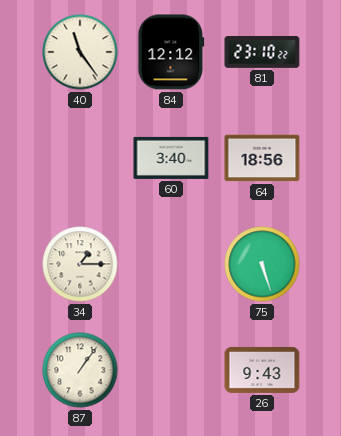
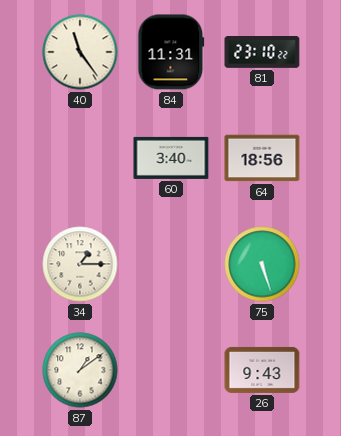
84: 12:12 -> 11:31 (171, 52)
87: 1:06 -> 1:09 (80, 370)
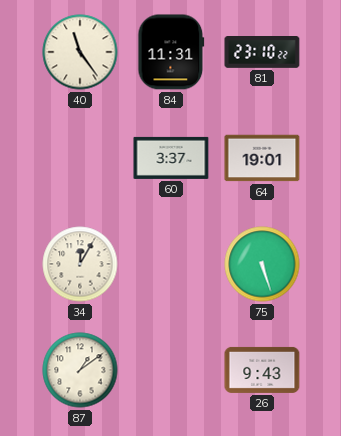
60: 3:40 -> 3:37 (171, 158)
64: 18:56 -> 19:01 (262, 158)
34: 1:15 -> 12:05 (80, 264)
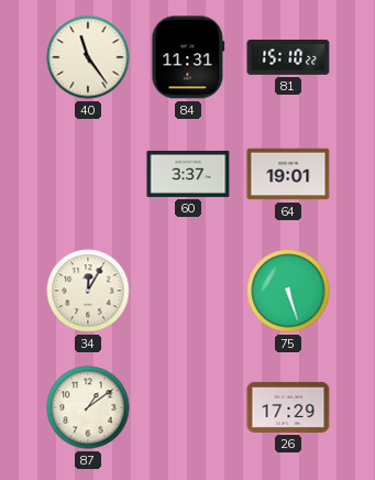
81: 23:10 -> 15:10 (288, 58)
26: 9:43 -> 17:29 (288, 407)
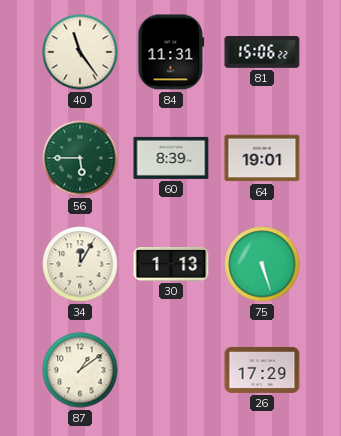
81: 15:10 -> 15:06 (262, 53)
56: none -> 5:45 (80, 158)
60: 3:37 -> 8:39 (171, 158)
30: none -> 1:13 (171, 265)
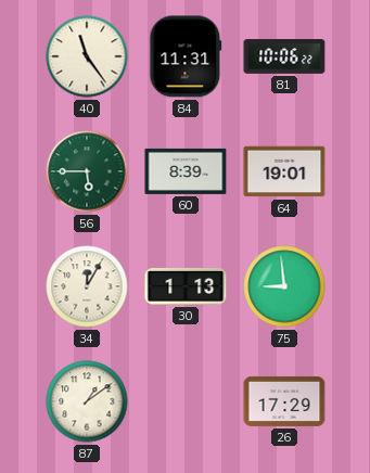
81: 15:06 -> 10:06 (284, 57)
75: 5:27 -> 8:59 (284, 286)
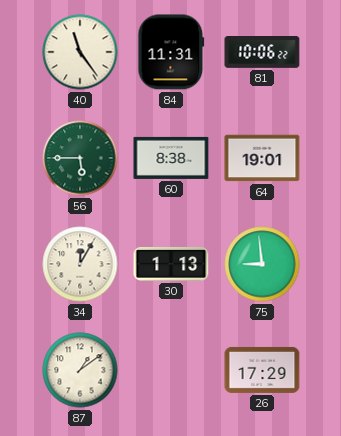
60: 8:39 -> 8:38 (171, 158)
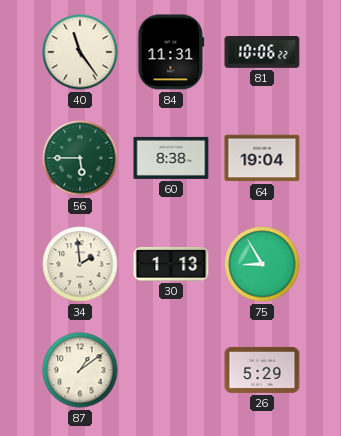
64: 19:01 -> 19:04 (262, 158)
34: 12:05 -> 1:59 (80, 264)
75: 8:59 -> 8:55 (262, 264)
26: 17:29 -> 5:29 (262, 370)
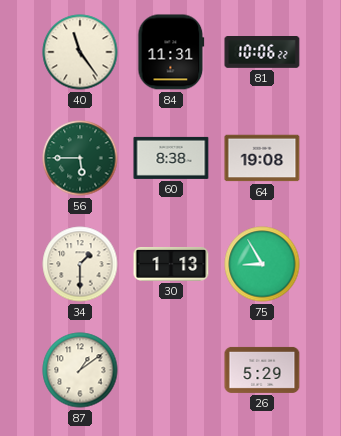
64: 19:04 -> 19:08 (262, 158)
34: 1:59 -> 1:30 (80, 264)
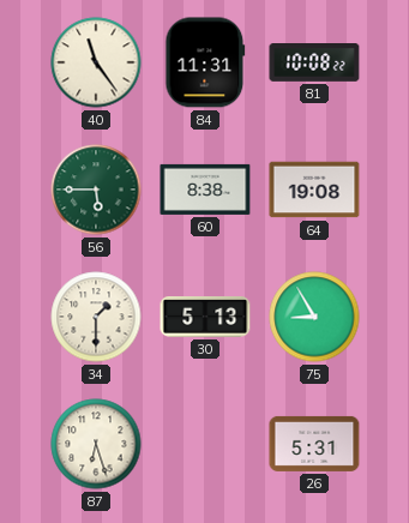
81: 10:06 -> 10:08 (314, 64)
30: 1:13 -> 5:13 (205, 318)
87: 1:09 -> 6:27 (96, 444)
26: 5:29 -> 5:31 (314, 444)
